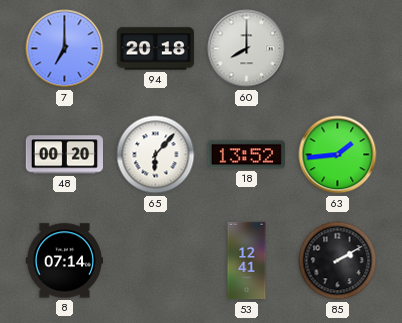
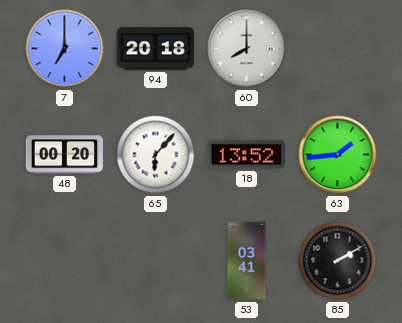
8: 07:14 -> none (64, 261)
53: 12:41 -> 03:41 (247, 261)
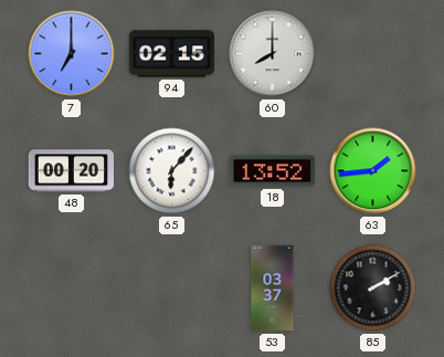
94: 20:18 -> 02:15 (171, 54)
53: 03:41 -> 03:37 (273, 288)
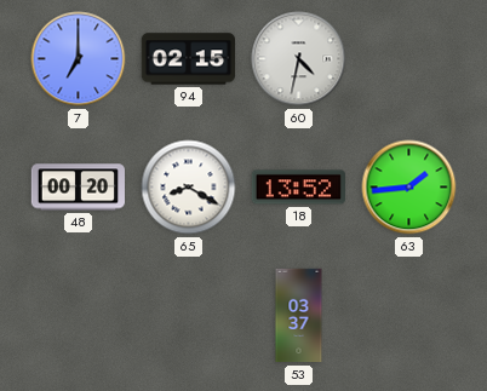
60: 8:00 -> 4:32 (299, 59)
65: 6:07 -> 8:20 (189, 188)
85: 2:10 -> none (373, 288)
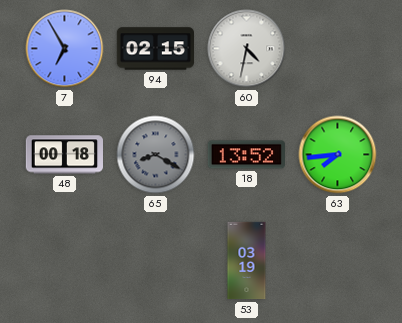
7: 7:00 -> 6:55 (65, 49)
48: 00:20 -> 00:18 (64, 155)
65 dial: white -> grey (156, 155)
63: 1:44 -> 7:44 (338, 155)
53: 03:37 -> 03:19 (247, 261)
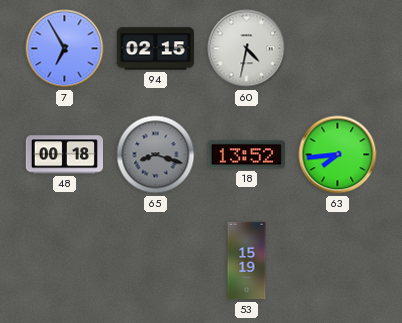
65: 8:20 -> 8:18 (156, 155)
53: 03:19 -> 15:19 (247, 261)
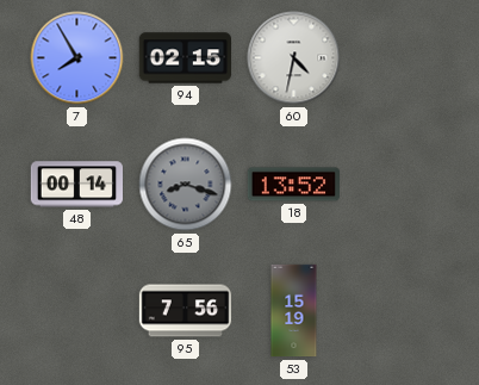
7: 6:55 -> 7:55 (77, 58)
48: 00:18 -> 00:14 (76, 185)
63: 7:44 -> none (338, 155)
95: none -> 7:56 (186, 311)
